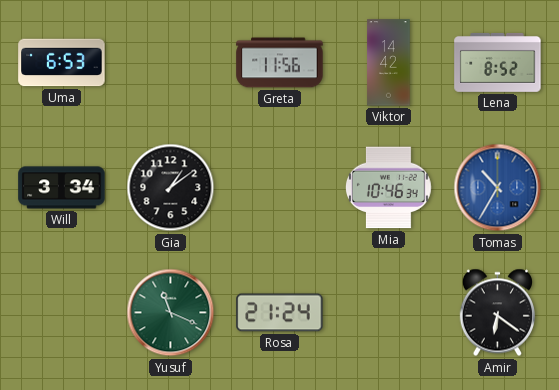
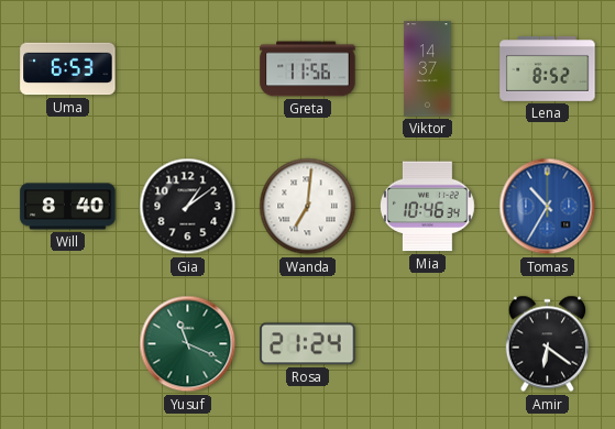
Viktor: 14:42 -> 14:37 (428, 69)
Will: 3:34 -> 8:40 (68, 207)
Wanda: none -> 7:01 (308, 207)
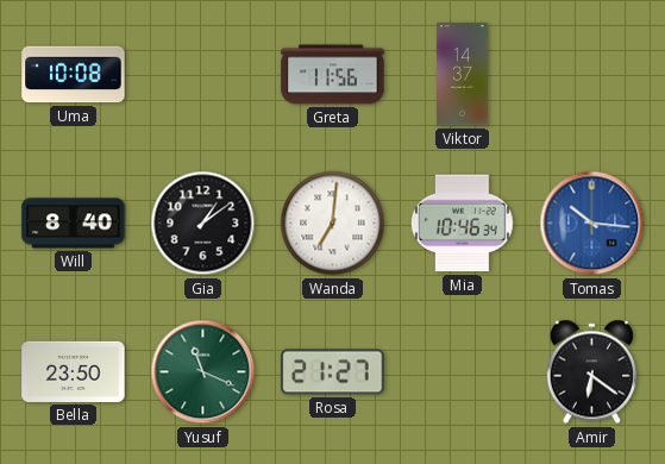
Uma: 6:53 -> 10:08 (74, 75)
Lena: 8:52 -> none (548, 68)
Tomas: 10:35 -> 10:16 (592, 224)
Bella: none -> 23:50 (74, 371)
Rosa: 21:24 -> 21:27 (333, 372)
